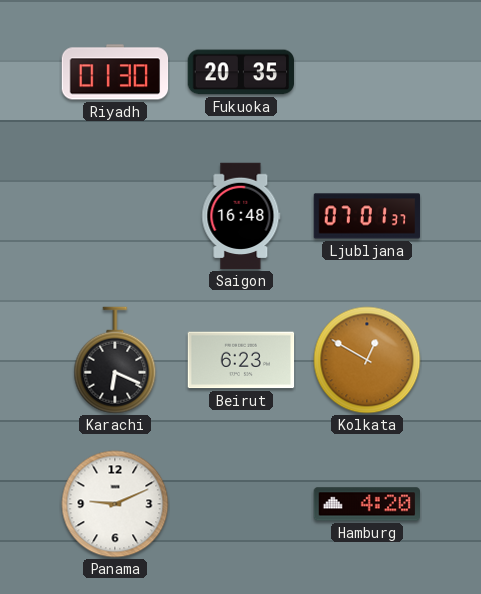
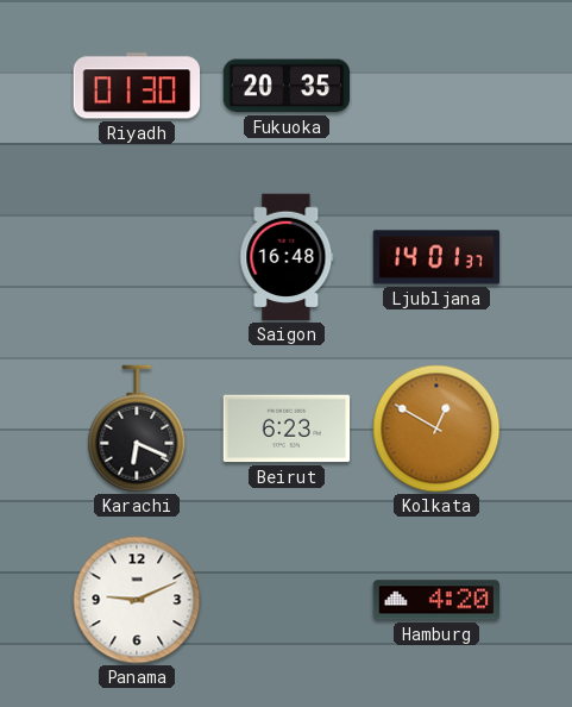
Ljubljana: 07:01 -> 14:01 (436, 257)
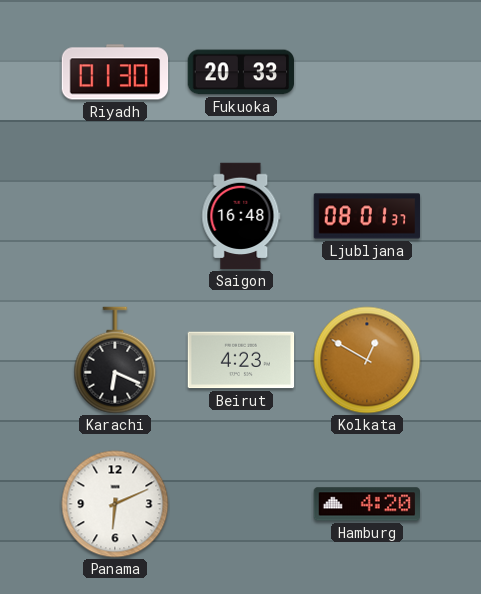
Fukuoka: 20:35 -> 20:33 (241, 72)
Ljubljana: 14:01 -> 08:01 (367, 216)
Beirut: 6:23 -> 4:23 (241, 360)
Panama: 9:11 -> 6:11 (115, 504)
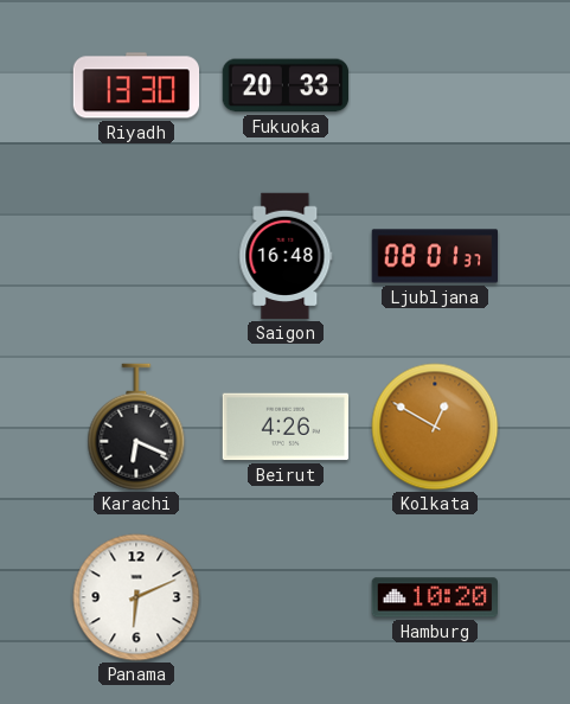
Riyadh: 01:30 -> 13:30 (136, 85)
Beirut: 4:23 -> 4:26 (286, 427)
Hamburg: 4:20 -> 10:20 (435, 597)
